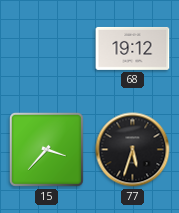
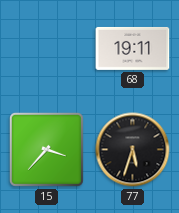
68: 19:12 -> 19:11 (133, 48)
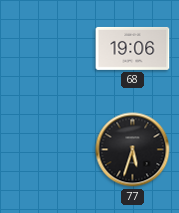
68: 19:11 -> 19:06 (133, 48)
15: 3:37 -> none (46, 149)
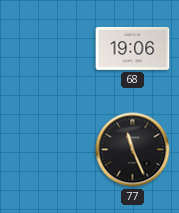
77: 5:33 -> 11:26 (133, 150)
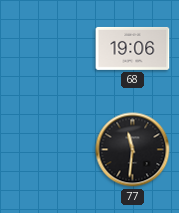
77: 11:26 -> 11:31 (133, 150)
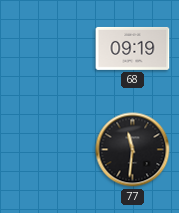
68: 19:06 -> 09:19 (133, 48)
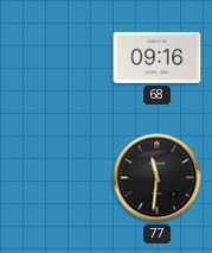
68: 09:19 -> 09:16 (158, 57)
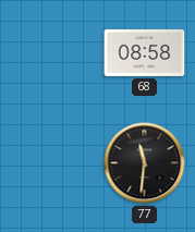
68: 09:16 -> 08:58 (145, 52)
